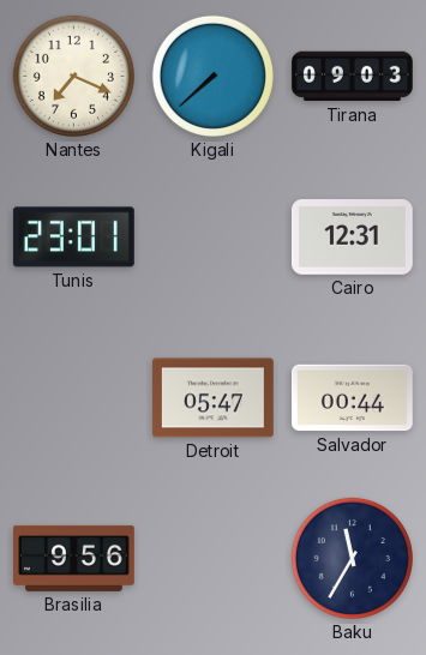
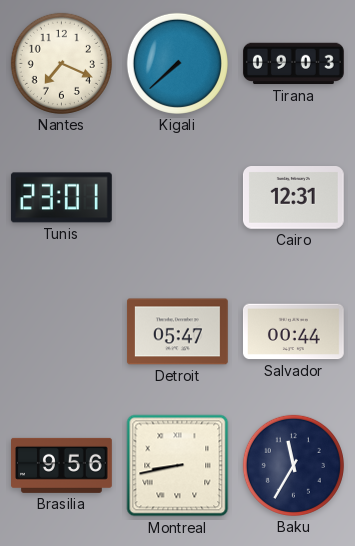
Montreal: none -> 8:43 (178, 466)
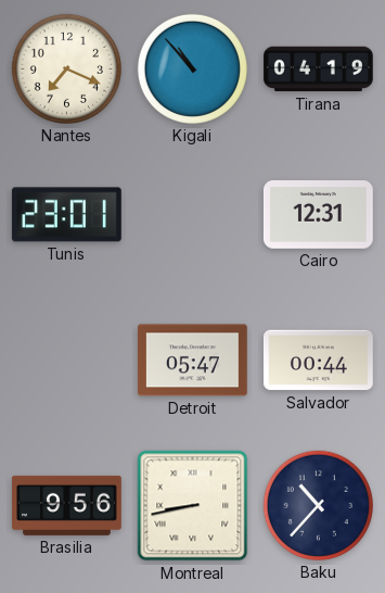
Kigali: 7:38 -> 10:53 (192, 68)
Tirana: 09:03 -> 04:19 (318, 70)
Baku: 11:35 -> 10:37 (318, 505)
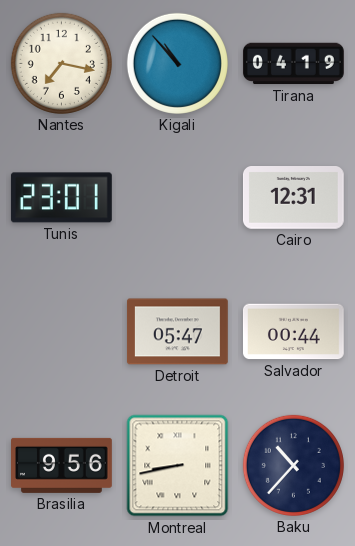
Nantes: 7:19 -> 7:17 (61, 63)
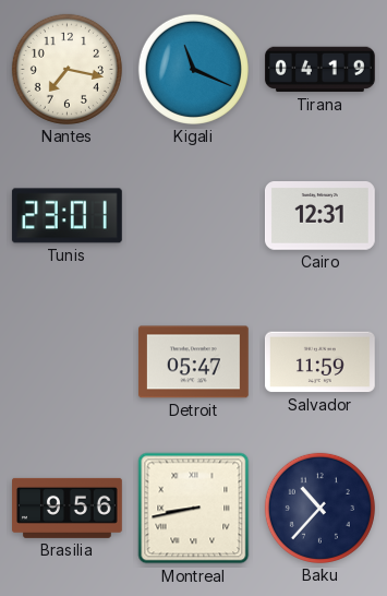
Kigali: 10:53 -> 11:19 (193, 69)
Salvador: 00:44 -> 11:59 (319, 362)
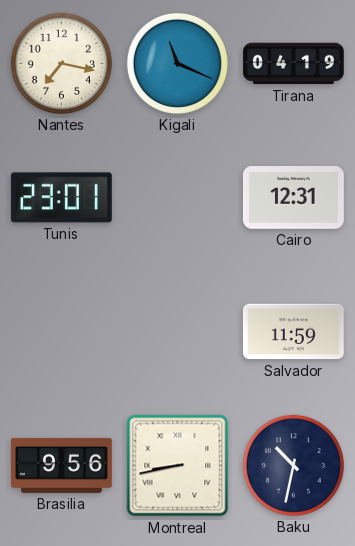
Detroit: 05:47 -> none (193, 362)
Baku: 10:37 -> 10:32 (293, 465)
